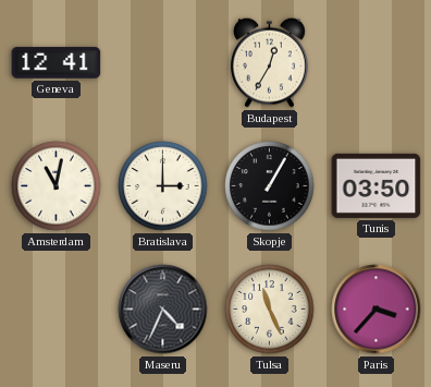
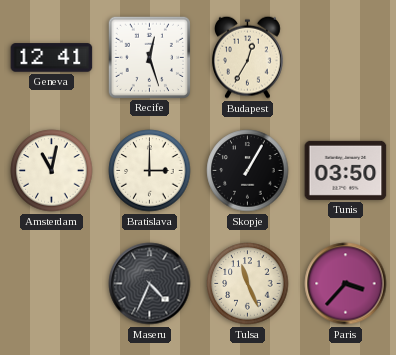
Recife: none -> 12:27 (149, 57)
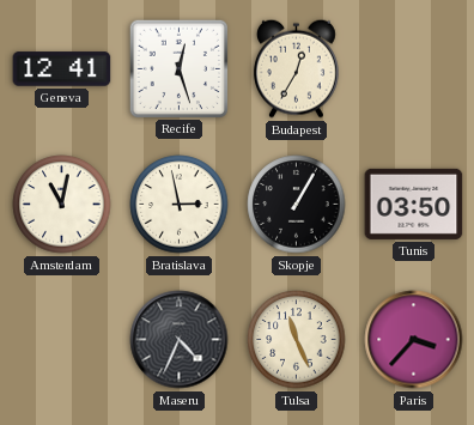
Bratislava: 3:00 -> 2:58 (180, 205)
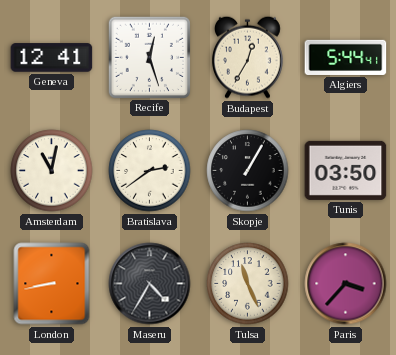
Algiers: none -> 5:44 (346, 57)
Bratislava: 2:58 -> 2:39 (150, 171)
London: none -> 8:43 (52, 284)
Maseru: 4:34 -> 4:35 (150, 284)
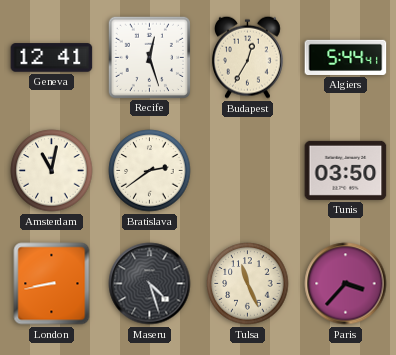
Skopje: 1:05 -> none (248, 171)
Maseru: 4:35 -> 4:27 (150, 284)
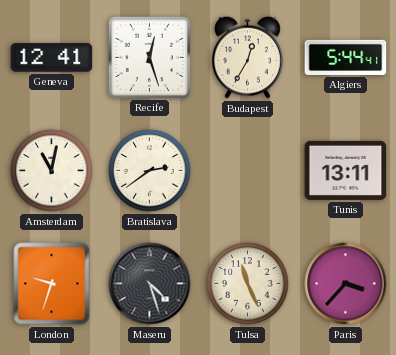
Tunis: 03:50 -> 13:11 (346, 170)
London: 8:43 -> 9:33 (52, 284)
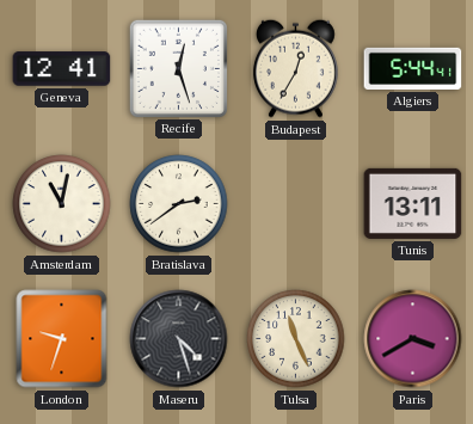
Paris: 3:37 -> 3:40 (413, 339)
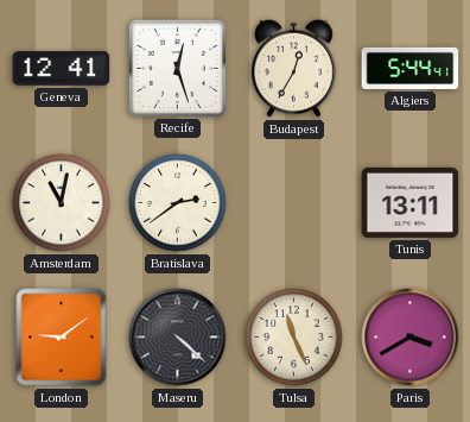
London: 9:33 -> 9:09 (62, 338)
Maseru: 4:27 -> 4:22 (178, 338)
